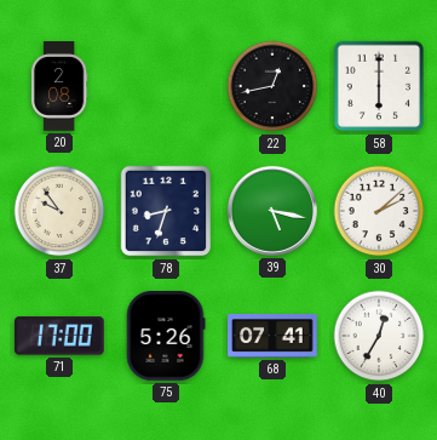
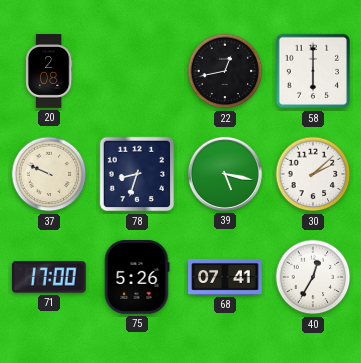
37: 9:54 -> 9:49 (49, 174)
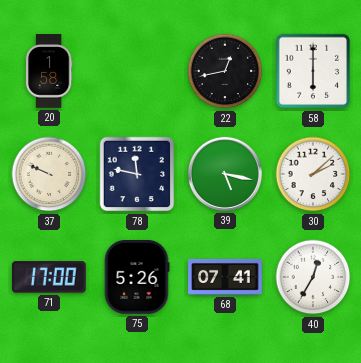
20: 2:08 -> 1:58 (49, 71)
78: 8:33 -> 11:47 (137, 174)
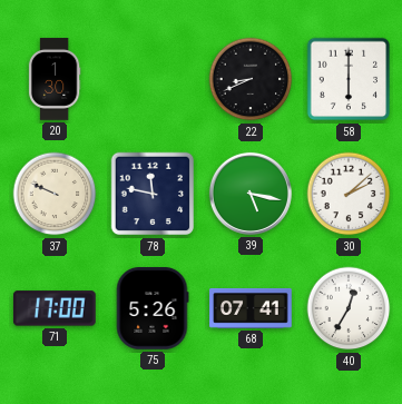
20: 1:58 -> 1:30 (55, 79)
22: 12:43 -> 8:41 (251, 79)
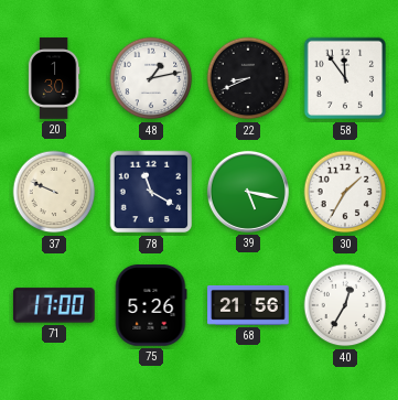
48: none -> 1:13 (151, 78)
58: 6:00 -> 11:54 (345, 78)
78: 11:47 -> 11:20 (151, 192)
30: 2:08 -> 1:35 (345, 192)
68: 07:41 -> 21:56 (248, 306)
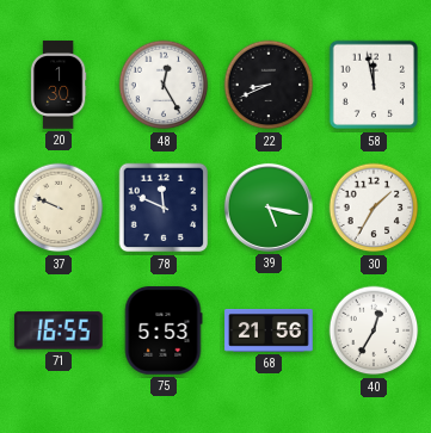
48: 1:13 -> 12:25 (164, 85)
58: 11:54 -> 11:58 (374, 85)
78: 11:20 -> 11:49 (164, 208)
71: 17:00 -> 16:55 (59, 330)
75: 5:26 -> 5:53 (164, 332)
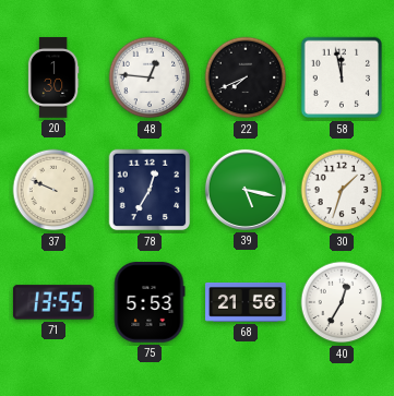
48: 12:25 -> 12:46 (150, 77)
22: 8:41 -> 7:41 (246, 77)
78: 11:49 -> 12:35 (150, 190)
30: 1:35 -> 1:33 (342, 190)
71: 16:55 -> 13:55 (53, 302)
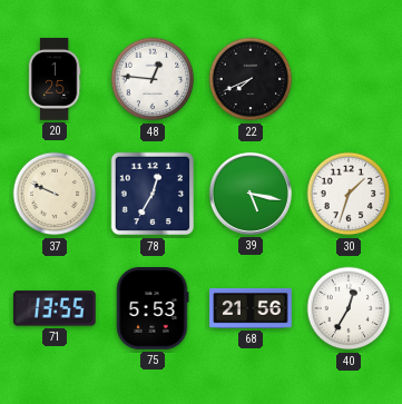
20: 1:30 -> 1:25 (55, 79)
58: 11:58 -> none (342, 77)
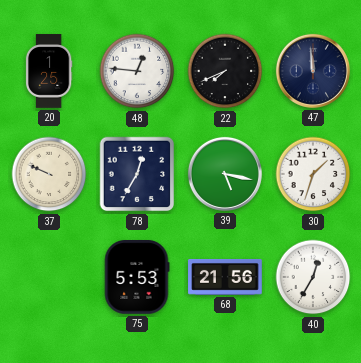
47: none -> 11:59 (313, 71)
71: 13:55 -> none (55, 308)
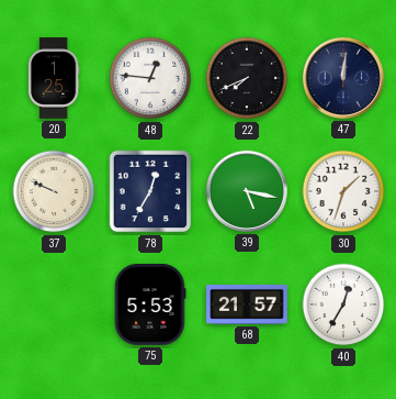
47: 11:59 -> 12:01 (343, 78)
68: 21:56 -> 21:57 (247, 306)
